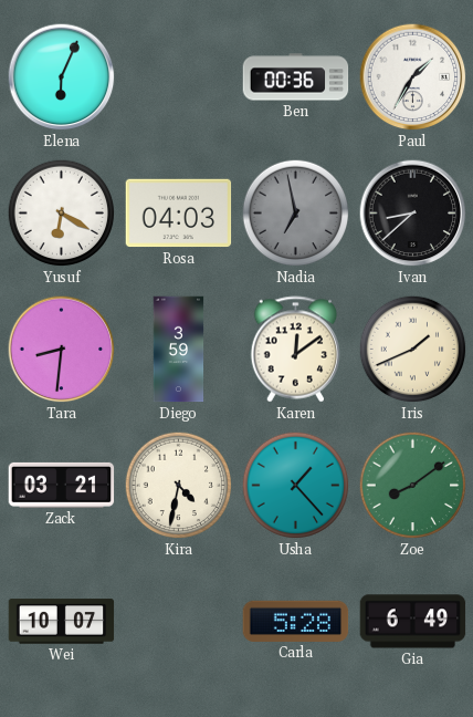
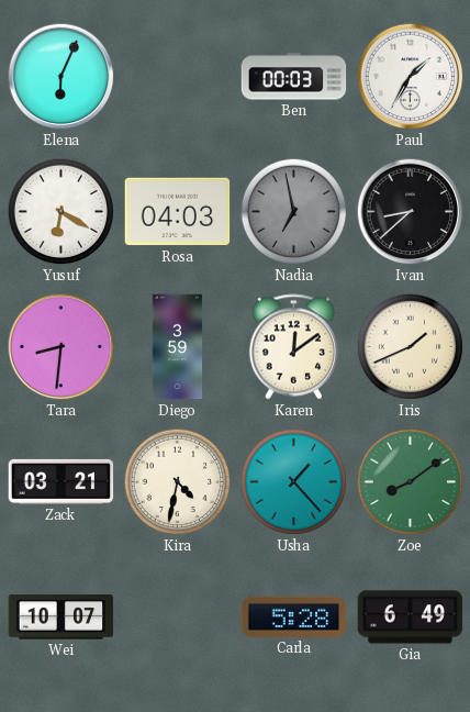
Ben: 00:36 -> 00:03 (294, 77)
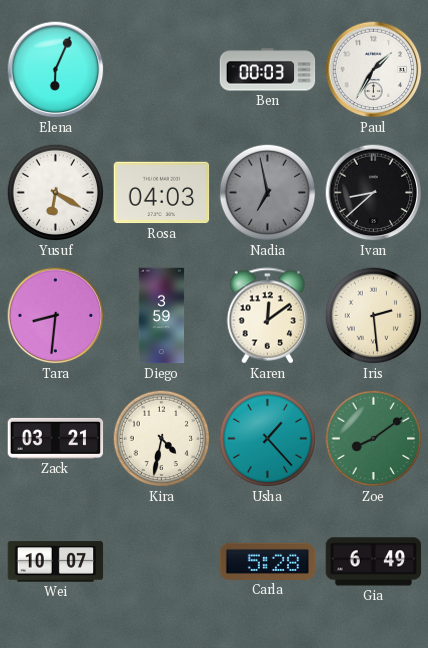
Iris: 1:41 -> 2:29 (374, 316)
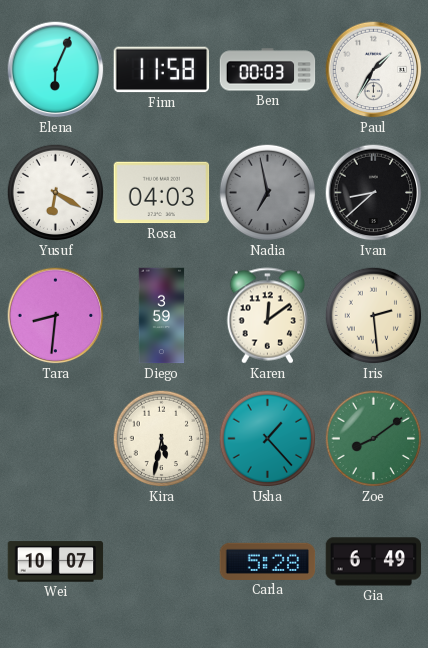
Finn: none -> 11:58 (162, 70)
Zack: 03:21 -> none (56, 438)
Kira: 4:32 -> 5:32 (162, 439)
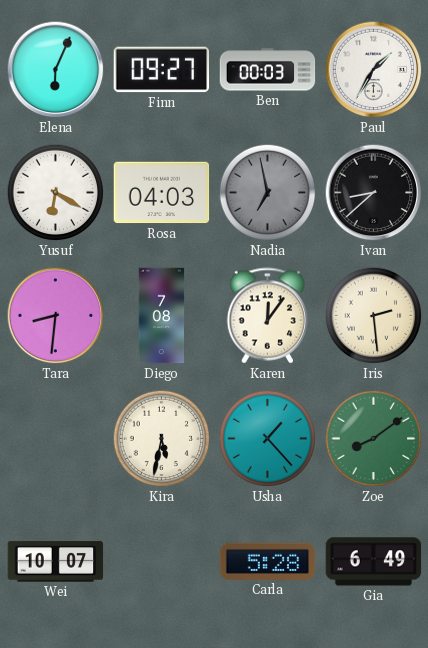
Finn: 11:58 -> 09:27 (162, 70)
Diego: 3:59 -> 7:08 (162, 316)
Karen: 12:09 -> 12:06 (268, 316)
